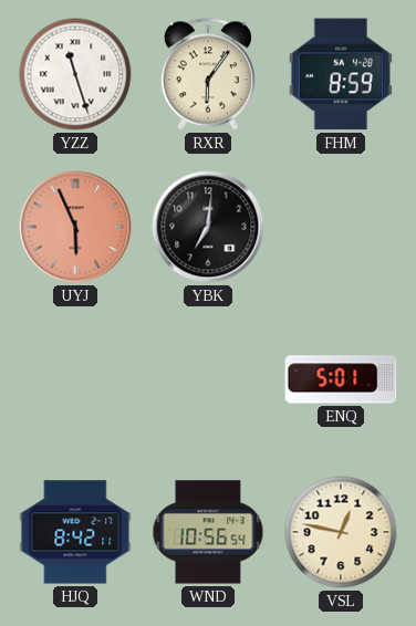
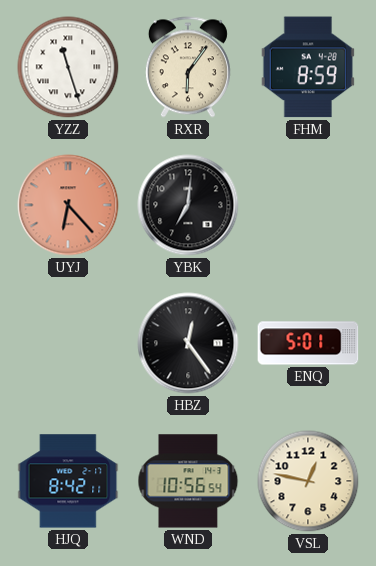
UYJ: 5:56 -> 6:23 (68, 205)
HBZ: none -> 12:24 (188, 343)
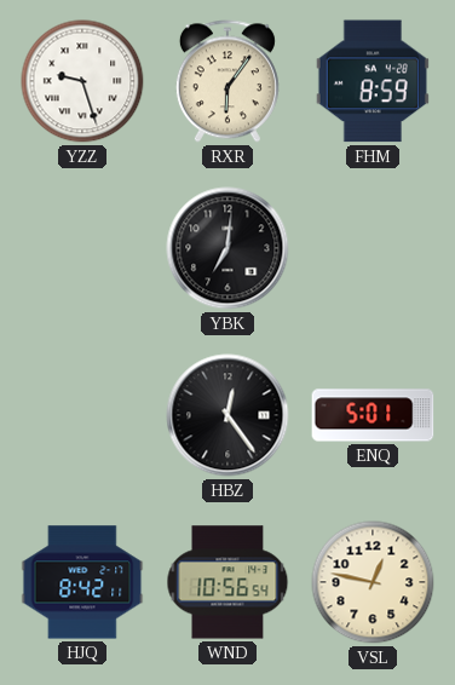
YZZ: 11:27 -> 9:27 (82, 81)
UYJ: 6:23 -> none (68, 205)
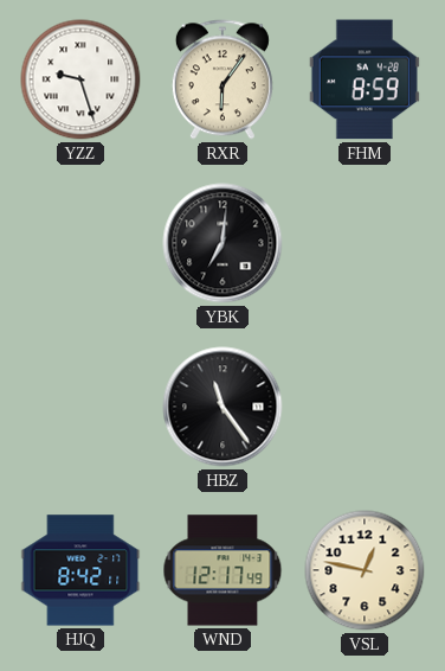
HBZ: 12:24 -> 11:24 (222, 407)
ENQ: 5:01 -> none (373, 415)
WND: 10:56 -> 12:17 (222, 570)
